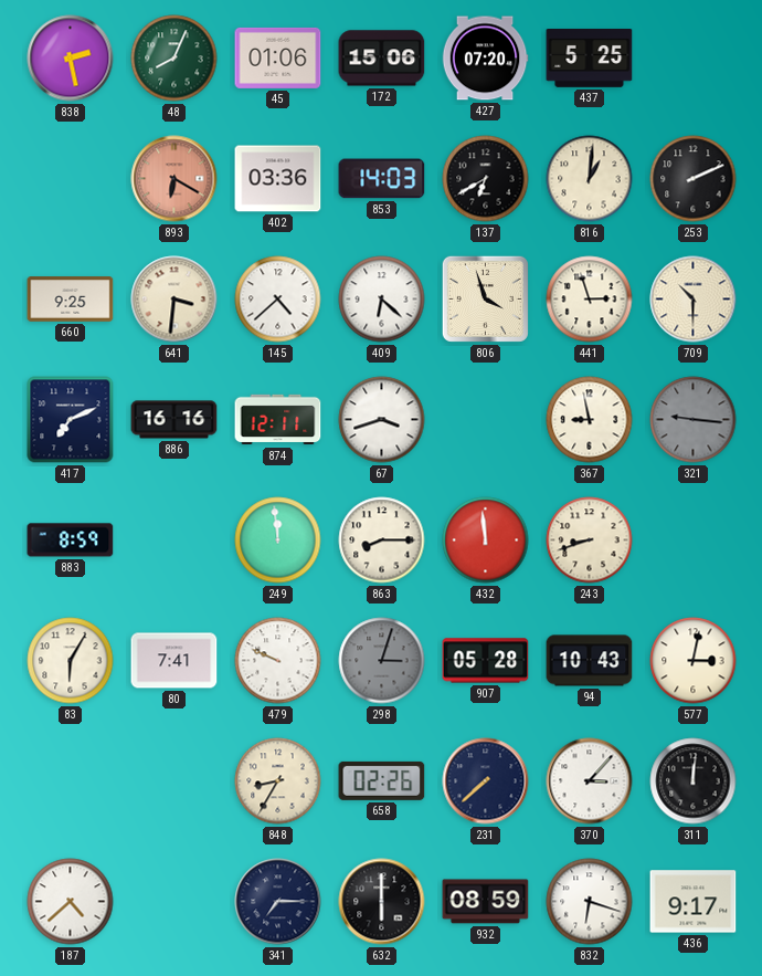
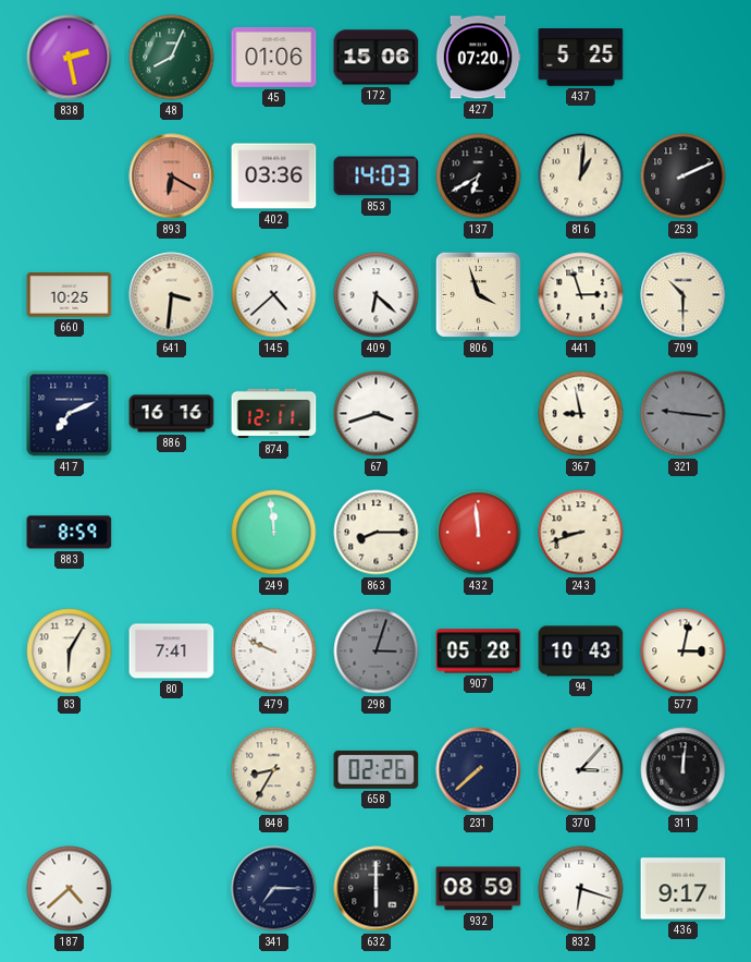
660: 9:25 -> 10:25 (70, 295)
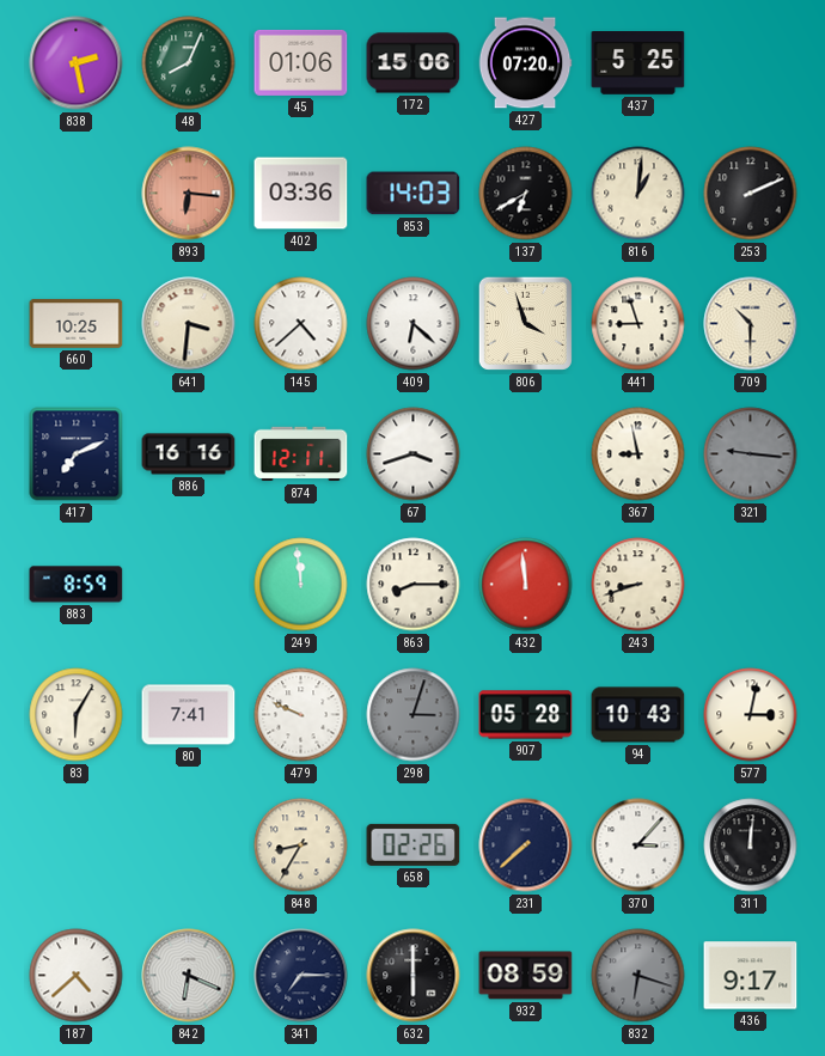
893: 6:20 -> 6:16 (189, 194)
441: 2:57 -> 8:57 (638, 324)
842: none -> 6:19 (189, 976)
832 dial: white -> grey (638, 976)
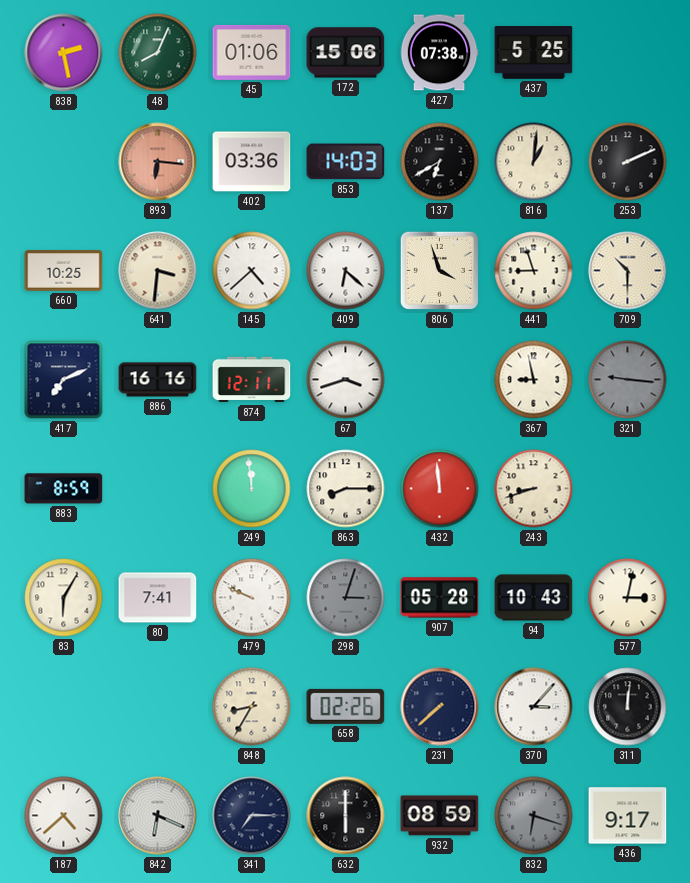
427: 07:20 -> 07:38 (439, 53)
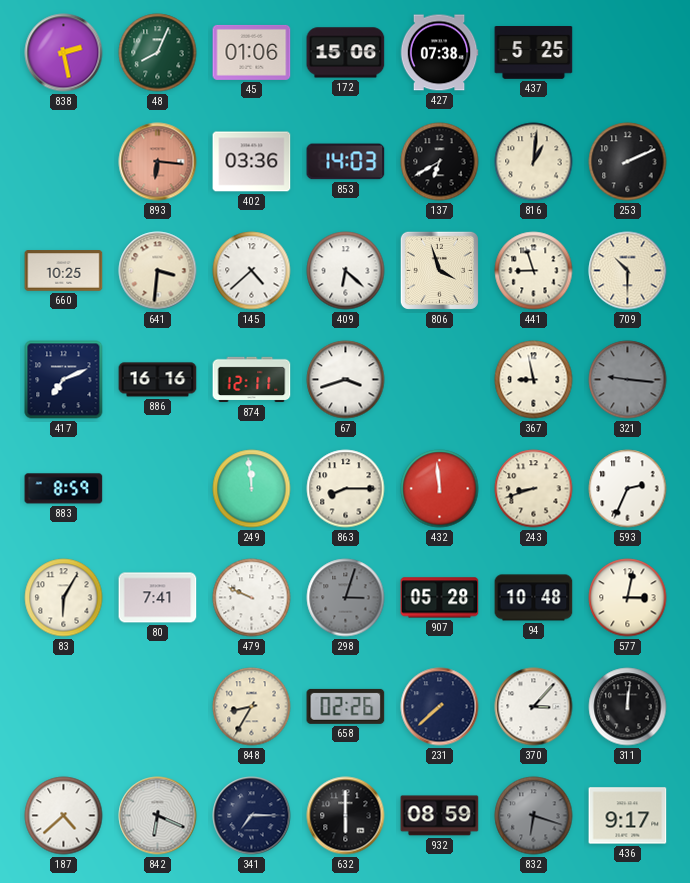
593: none -> 2:34 (628, 489)
94: 10:43 -> 10:48 (534, 598)
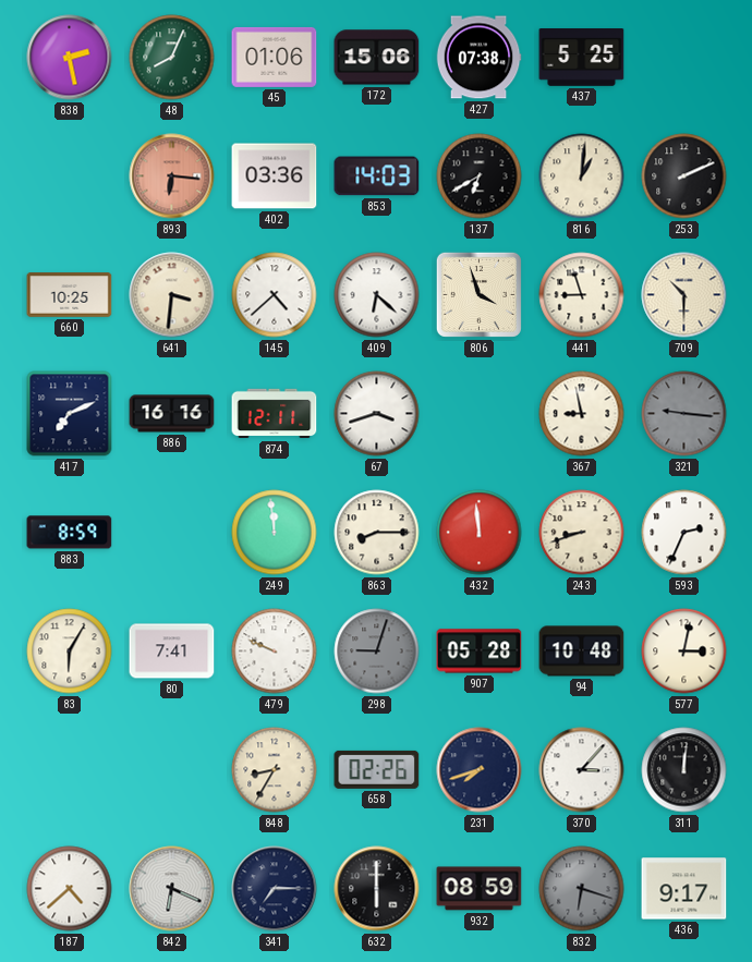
298: 3:03 -> 9:03 (377, 652)
231: 7:38 -> 7:42 (480, 770)
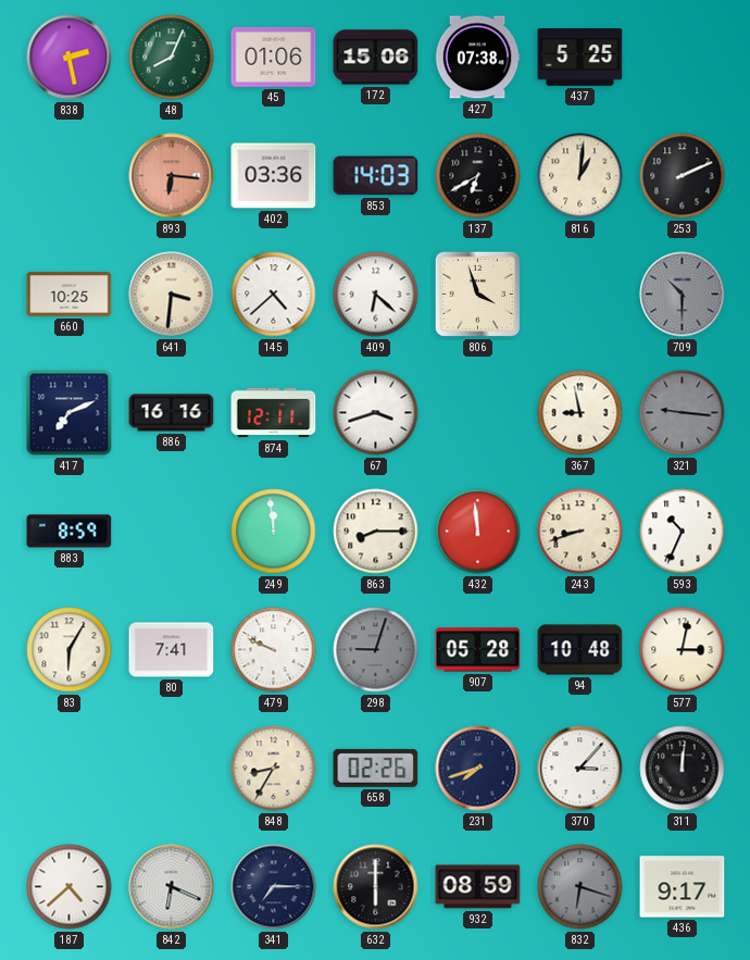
441: 8:57 -> none (582, 295)
709 dial: cream -> grey (683, 295)
593: 2:34 -> 10:34 (683, 532)
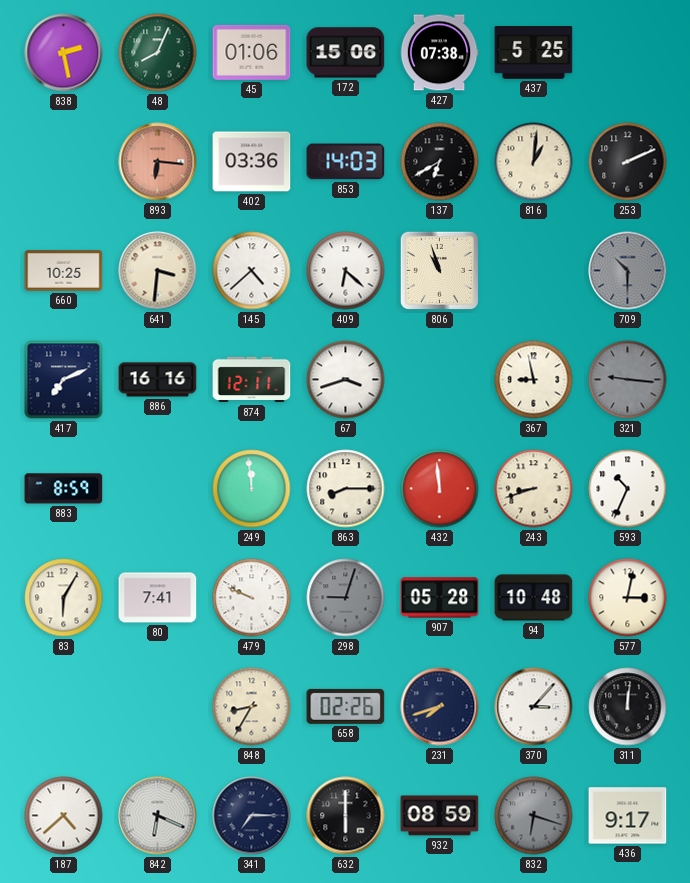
806: 3:57 -> 10:57 (439, 270)
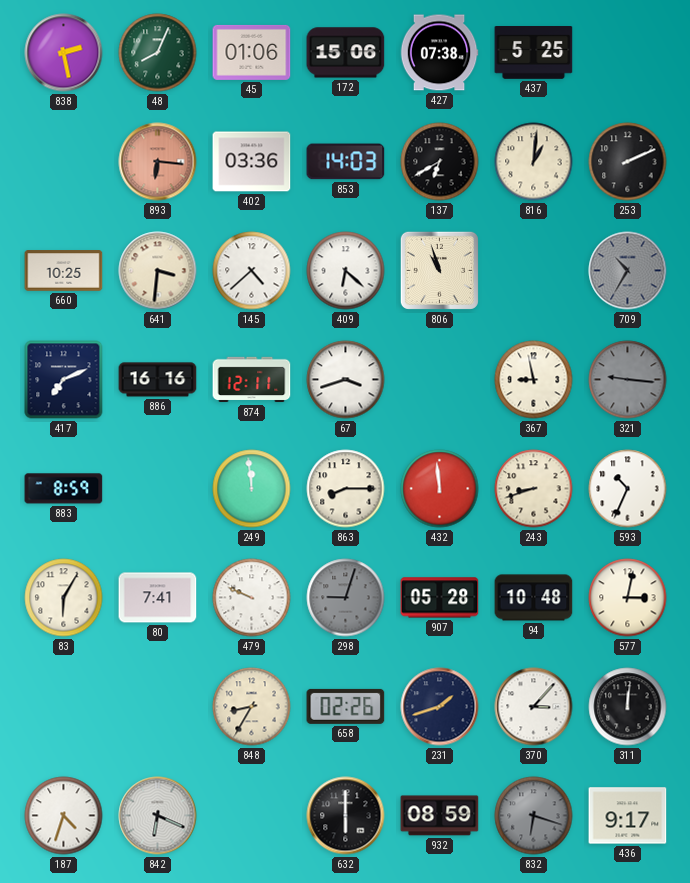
709: 10:30 -> 10:35 (628, 271)
231: 7:42 -> 1:42 (440, 707)
187: 4:38 -> 4:33 (64, 816)
341: 7:15 -> none (252, 816)
